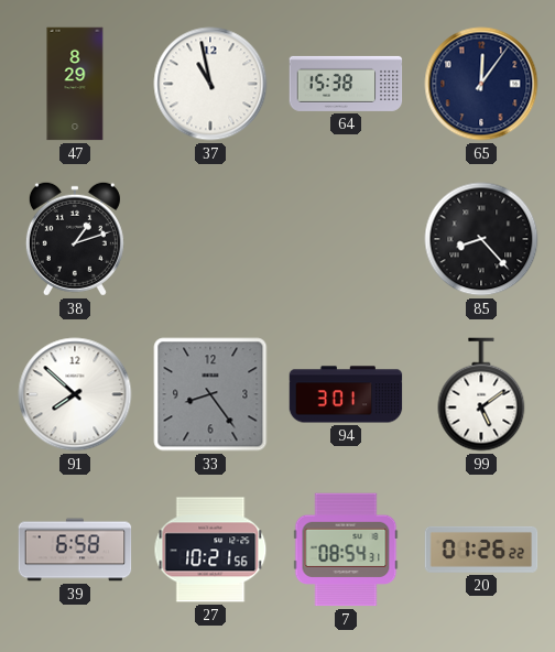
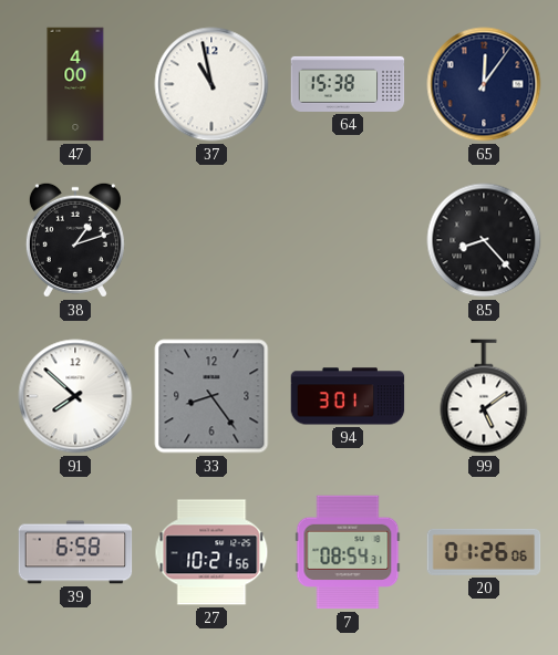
47: 8:29 -> 4:00 (75, 84)
20: 01:26:22 -> 01:26:06 (484, 552)
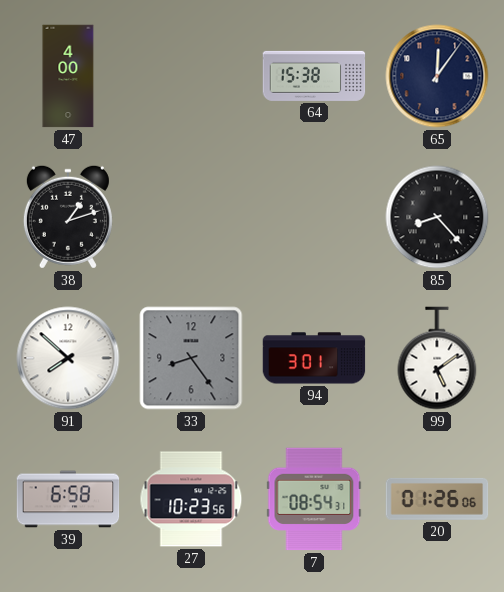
37: 10:58 -> none (211, 84)
27: 10:21 -> 10:23 (191, 499)
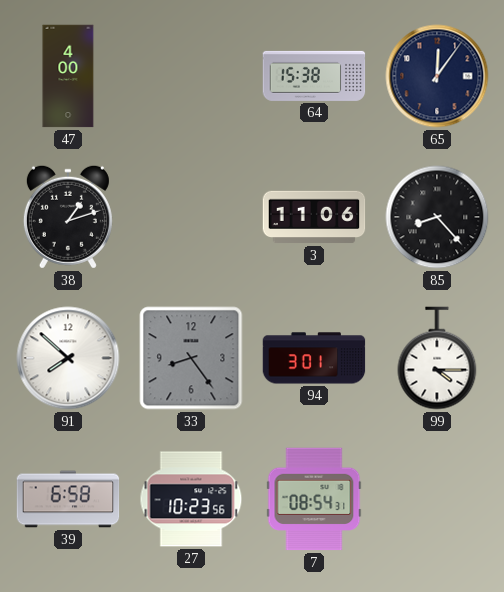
3: none -> 11:06 (314, 217)
99: 5:09 -> 4:15 (437, 358)
20: 01:26 -> none (437, 499)
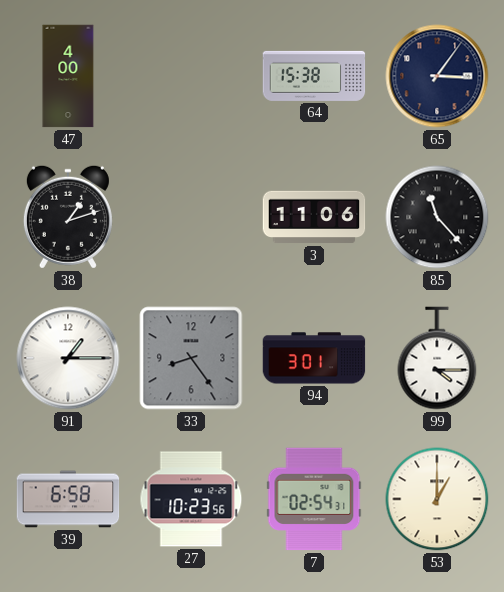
65: 12:06 -> 3:06 (437, 76)
85: 8:23 -> 11:23 (437, 217)
91: 7:52 -> 1:15 (68, 358)
7: 08:54 -> 02:54 (314, 499)
53: none -> 1:00 (437, 499)
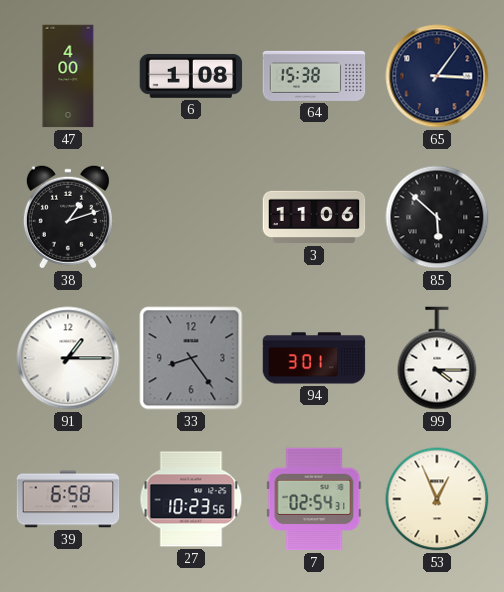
6: none -> 1:08 (191, 76)
85: 11:23 -> 5:52 (437, 217)
53: 1:00 -> 12:56 (437, 499)
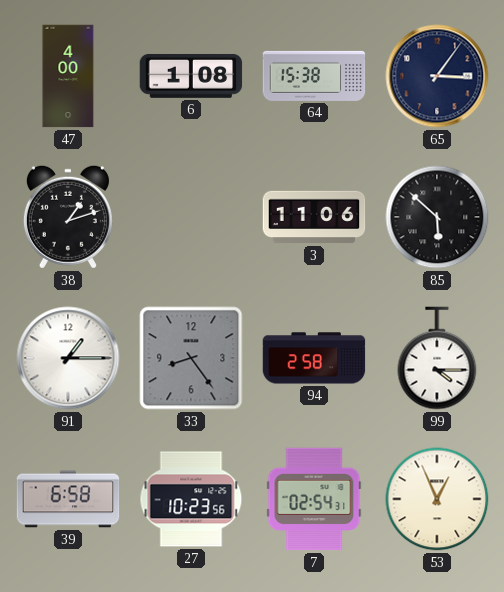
94: 3:01 -> 2:58 (314, 358)
